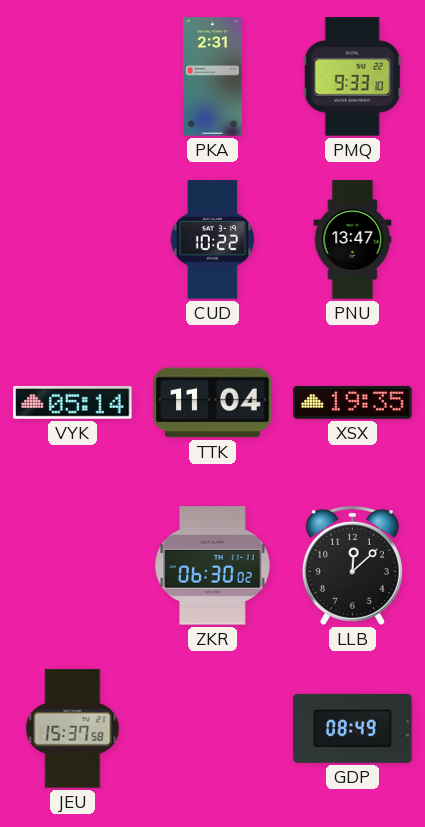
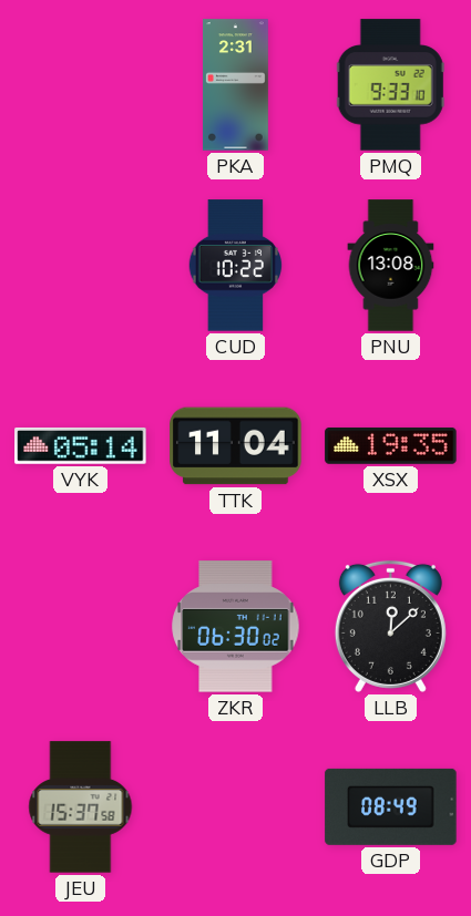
PNU: 13:47 -> 13:08 (391, 266)
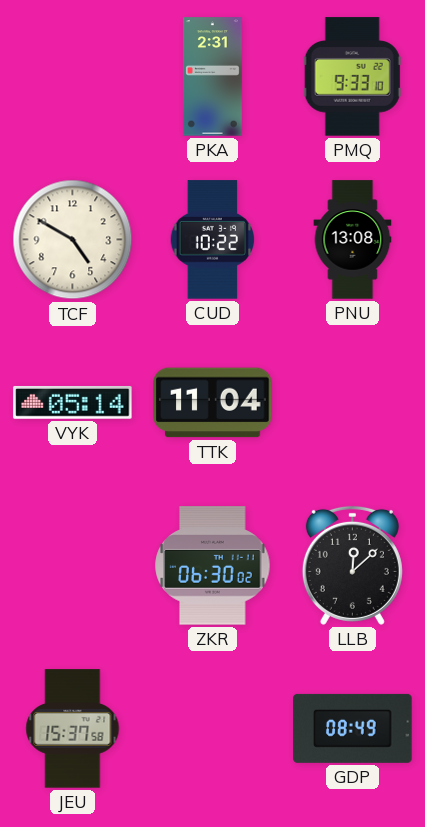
TCF: none -> 4:50 (73, 240)
XSX: 19:35 -> none (391, 445)
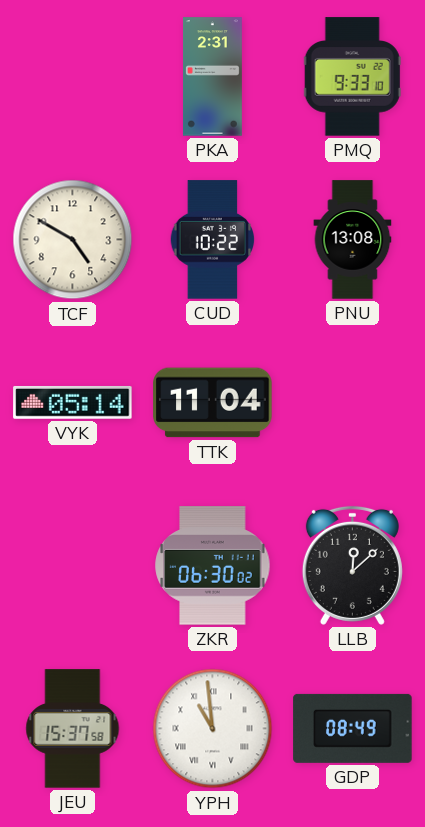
YPH: none -> 10:59 (213, 729)
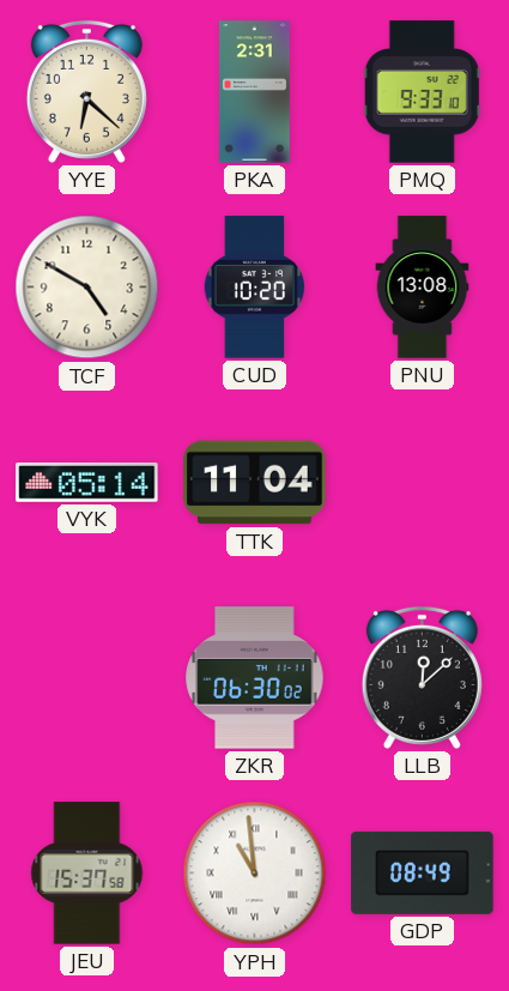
YYE: none -> 6:22 (86, 91)
CUD: 10:22 -> 10:20 (255, 288)
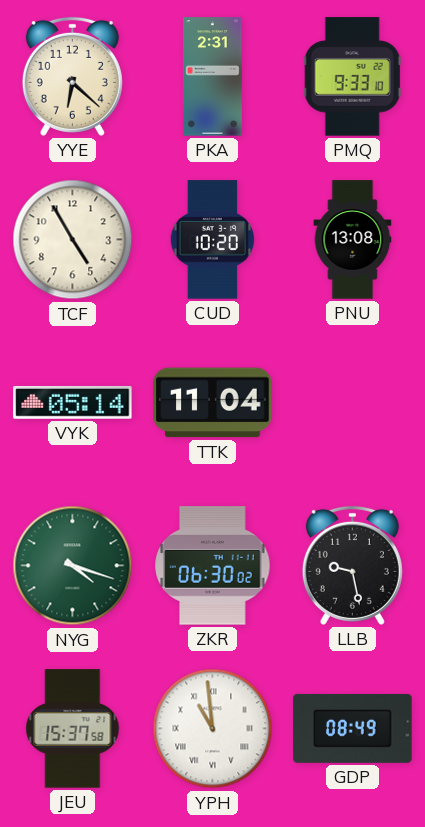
TCF: 4:50 -> 4:55 (73, 240)
NYG: none -> 4:18 (73, 566)
LLB: 12:08 -> 9:28 (352, 565)
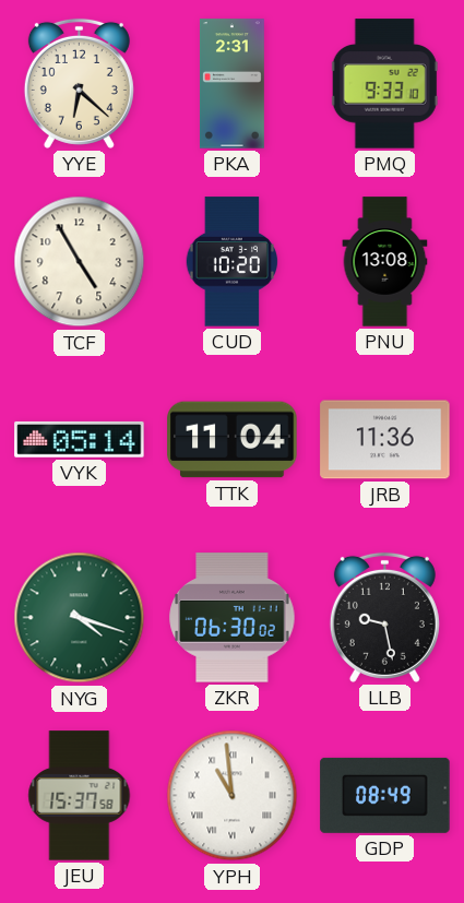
JRB: none -> 11:36 (385, 440)
